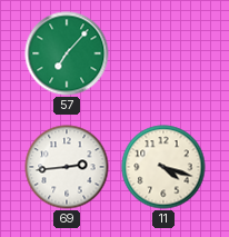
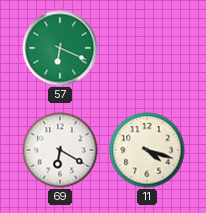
57: 7:07 -> 6:19 (60, 48)
69: 2:44 -> 6:20 (60, 150)
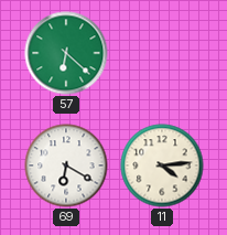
57: 6:19 -> 6:22 (66, 53)
11: 4:18 -> 4:14 (162, 165)
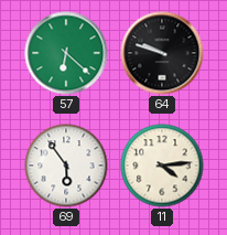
64: none -> 9:48 (162, 53)
69: 6:20 -> 5:54 (66, 165)
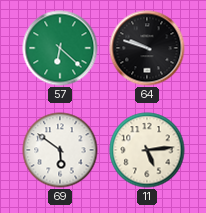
69: 5:54 -> 5:51 (60, 150)
11: 4:14 -> 5:14 (147, 150)
